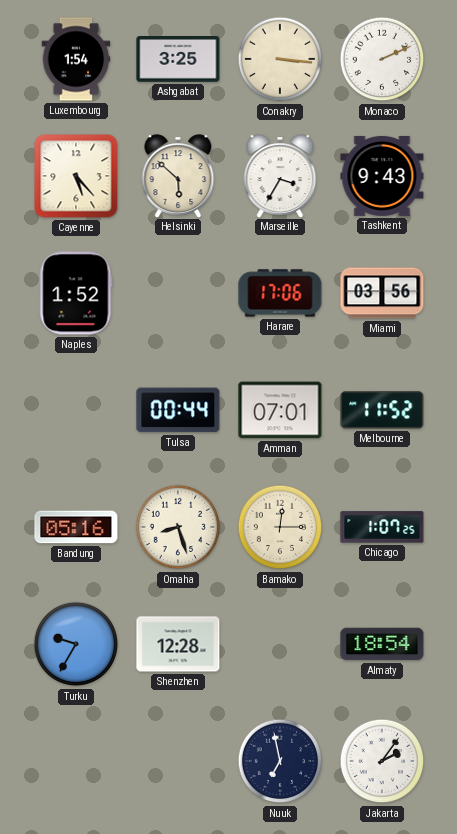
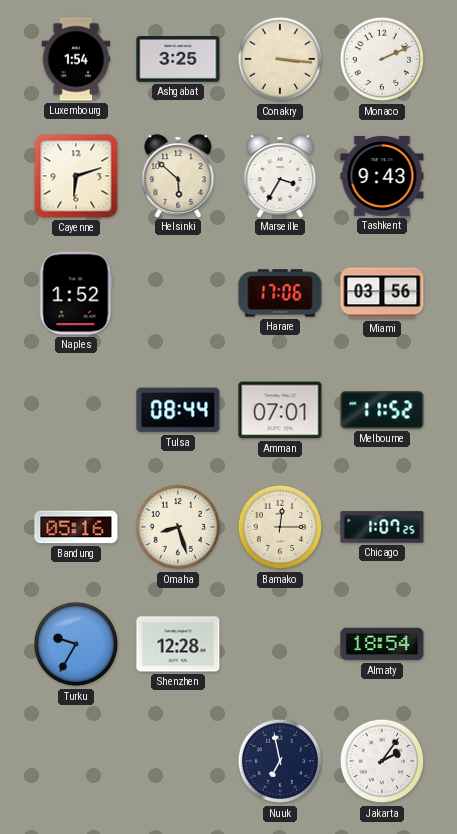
Cayenne: 5:23 -> 6:12 (76, 176)
Tulsa: 00:44 -> 08:44 (178, 410)
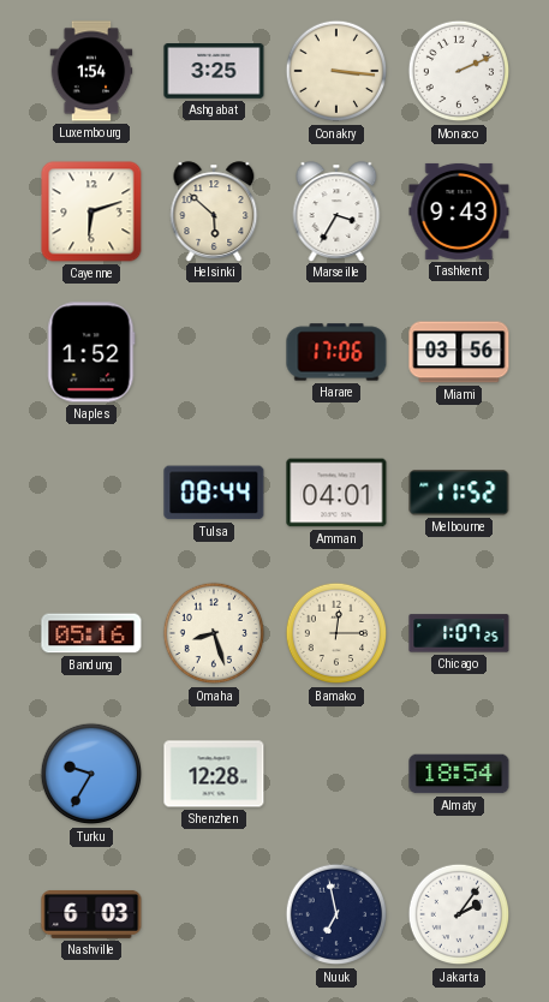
Amman: 07:01 -> 04:01 (336, 493)
Nashville: none -> 6:03 (91, 914)
